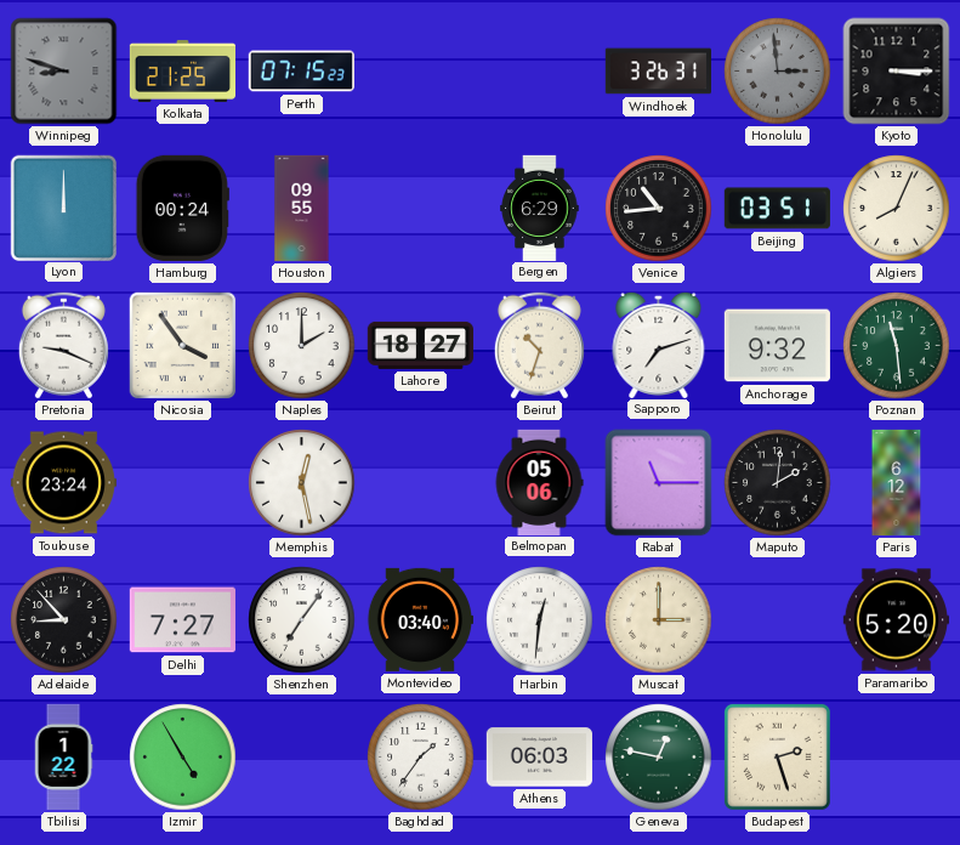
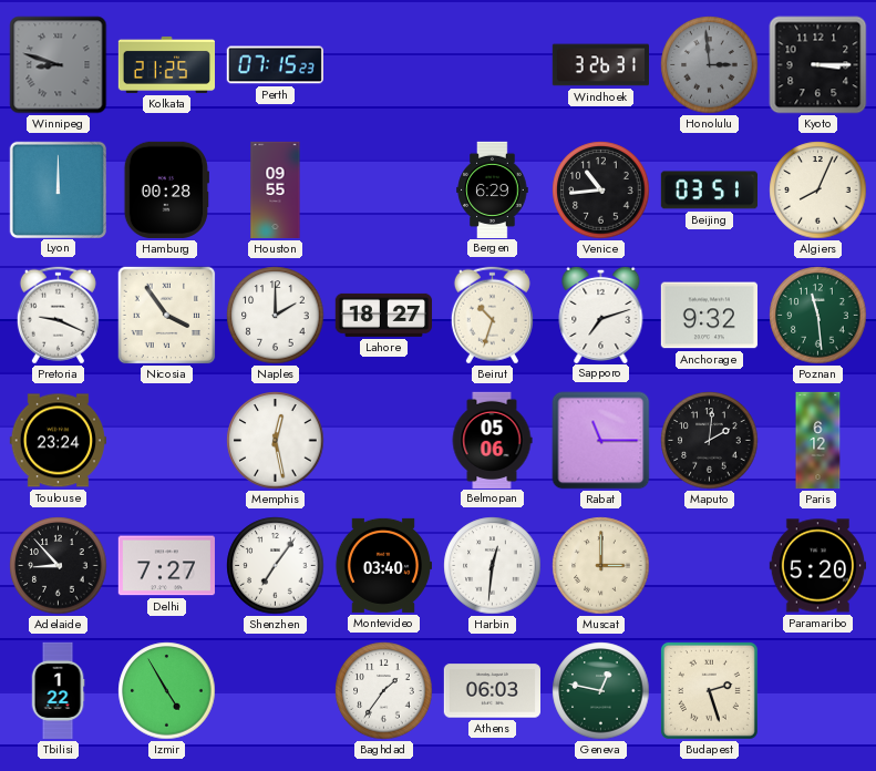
Hamburg: 00:24 -> 00:28 (166, 189)
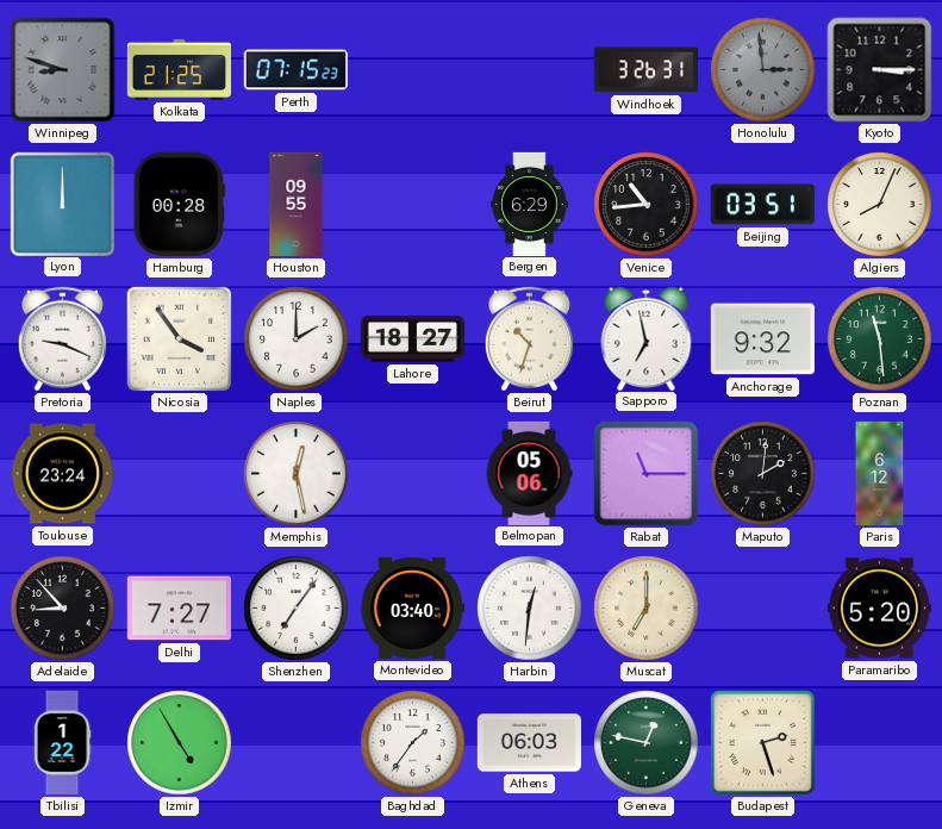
Sapporo: 7:12 -> 6:58 (647, 337)
Muscat: 3:00 -> 7:00 (647, 609)
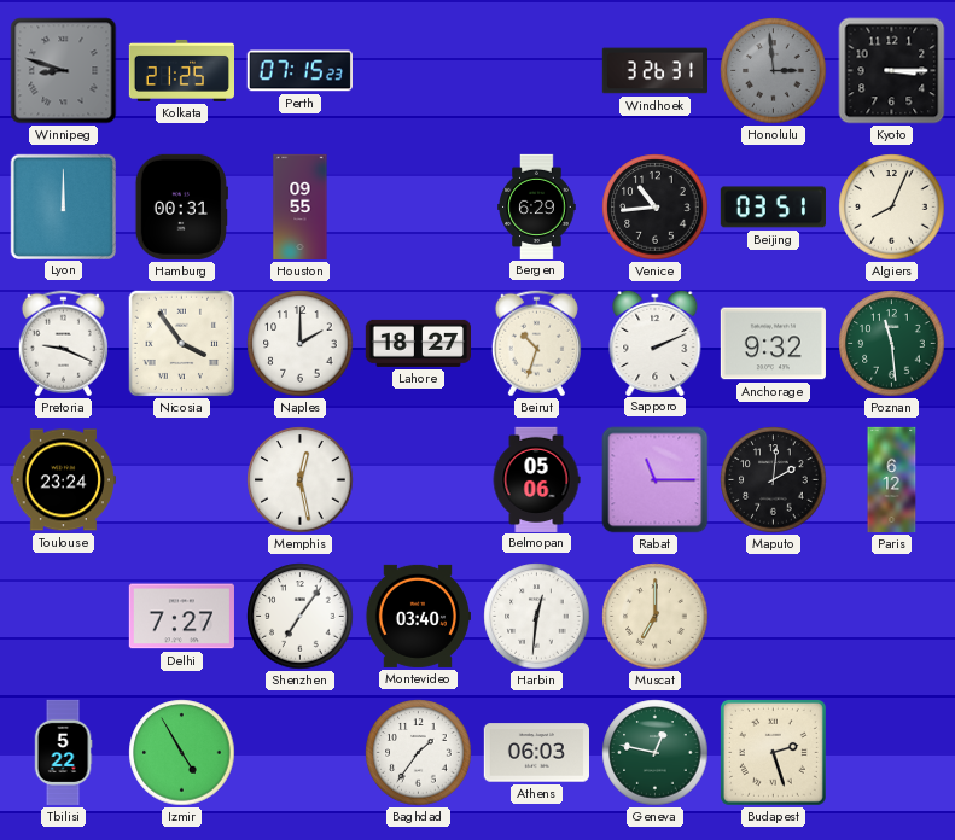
Hamburg: 00:28 -> 00:31 (181, 206)
Sapporo: 6:58 -> 2:11 (656, 342)
Adelaide: 8:53 -> none (63, 609)
Paramaribo: 5:20 -> none (879, 609)
Tbilisi: 1:22 -> 5:22 (63, 753)
